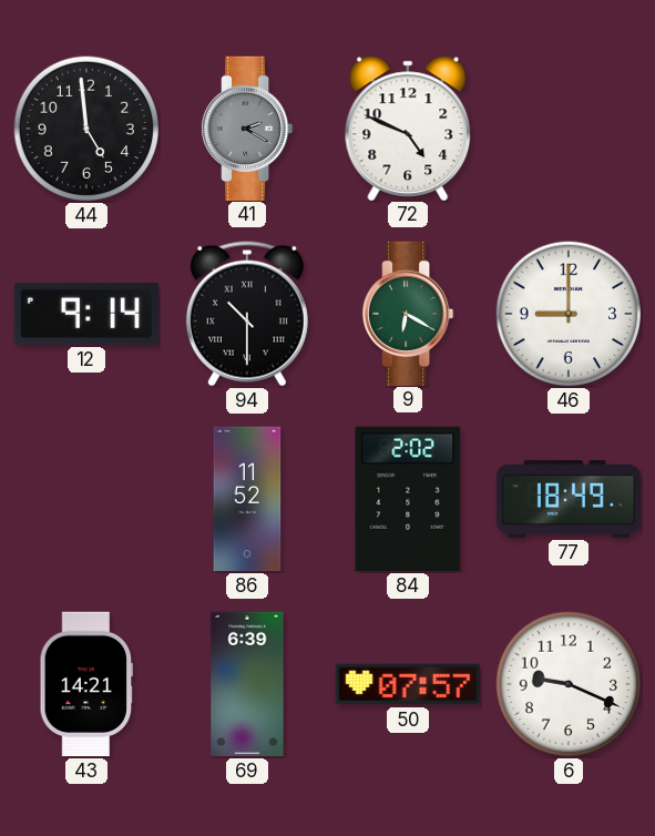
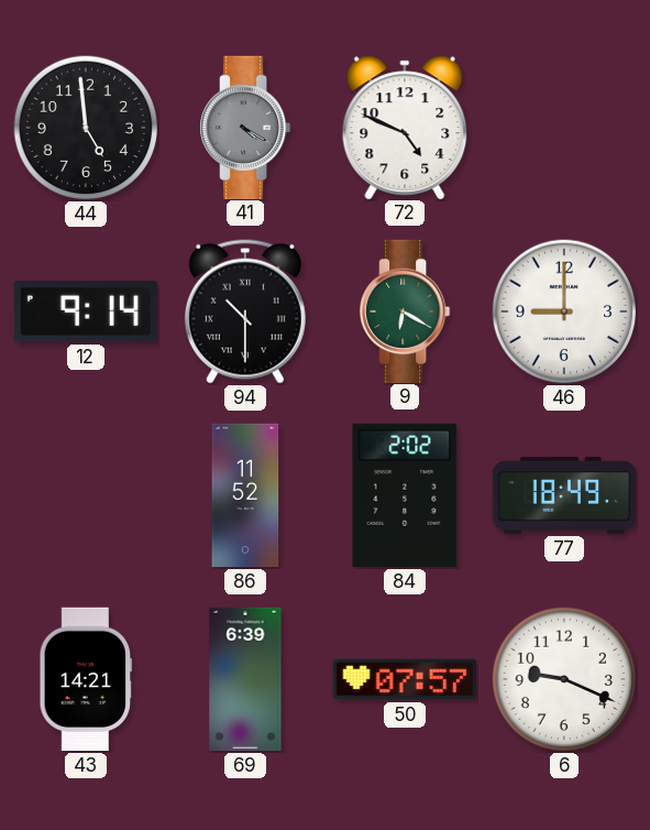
41: 2:20 -> 4:20 (246, 127)
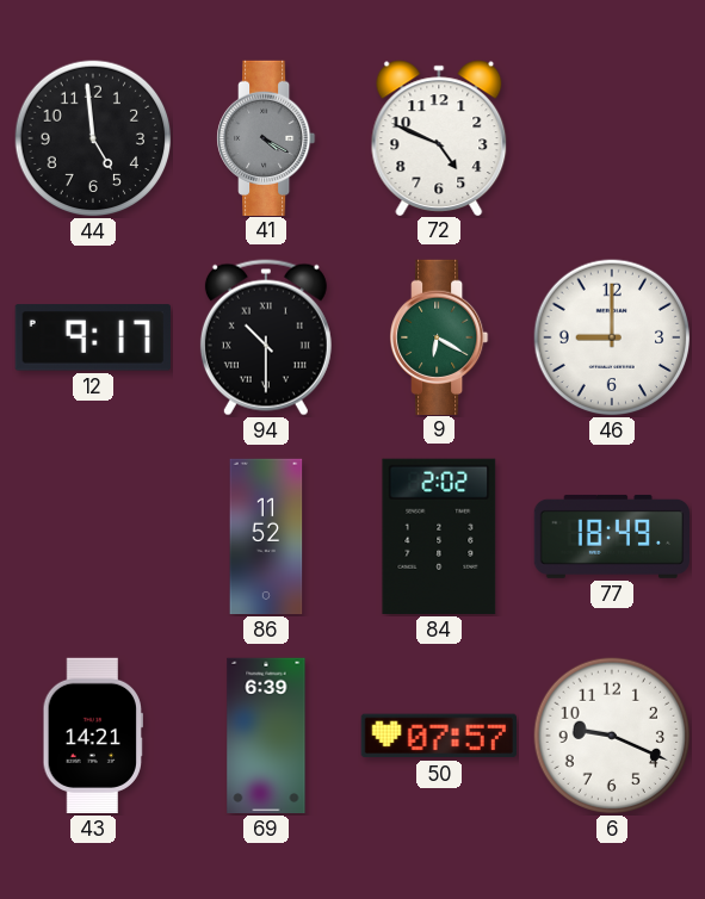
12: 9:14 -> 9:17 (93, 337)
